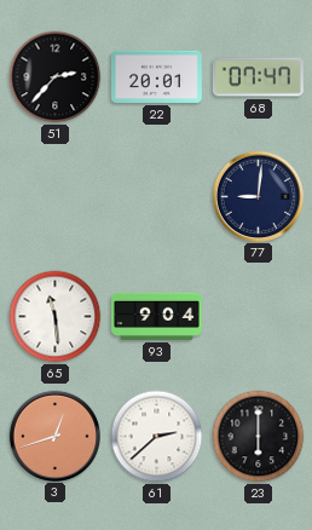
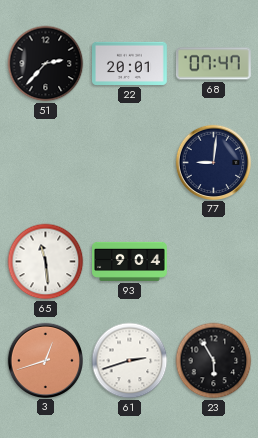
61: 2:38 -> 2:42 (130, 361)
23: 6:00 -> 5:55 (214, 361)
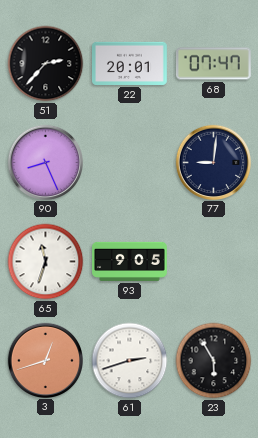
90: none -> 8:26 (45, 162)
65: 11:29 -> 11:33 (46, 262)
93: 9:04 -> 9:05 (130, 261)
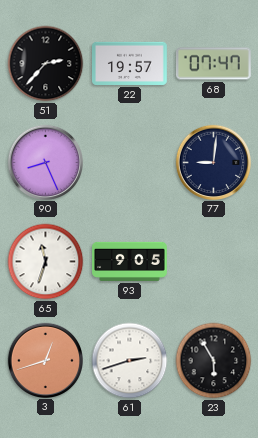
22: 20:01 -> 19:57 (130, 63)
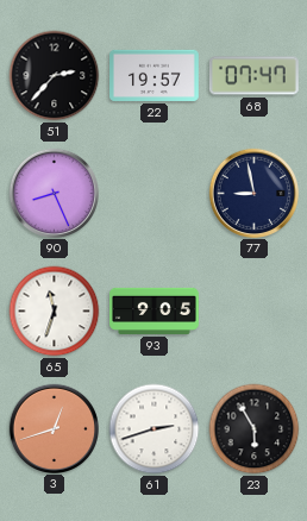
77: 9:01 -> 8:58 (253, 193)
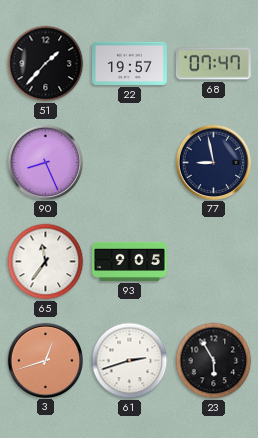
51: 2:37 -> 1:37 (46, 64)
65: 11:33 -> 11:36 (46, 262)
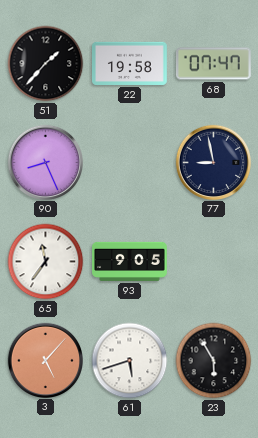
22: 19:57 -> 19:58 (130, 63)
3: 12:42 -> 5:07 (45, 360)
61: 2:42 -> 5:42 (130, 361)
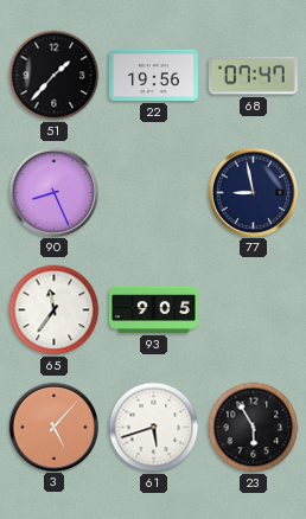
22: 19:58 -> 19:56 (154, 75)
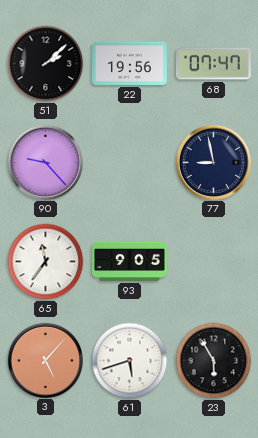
51: 1:37 -> 2:08 (46, 64)
90: 8:26 -> 9:23 (45, 162)
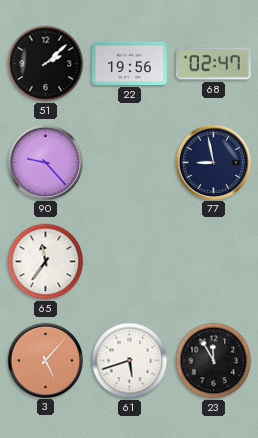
68: 07:47 -> 02:47 (214, 64)
93: 9:05 -> none (130, 261)
23: 5:55 -> 11:55 (214, 361)
